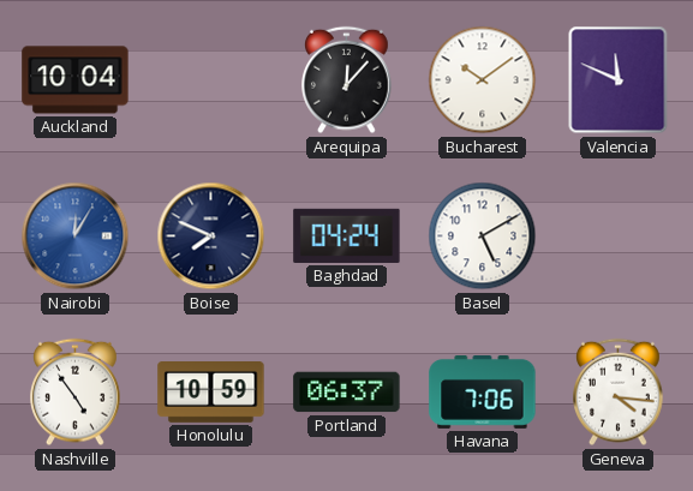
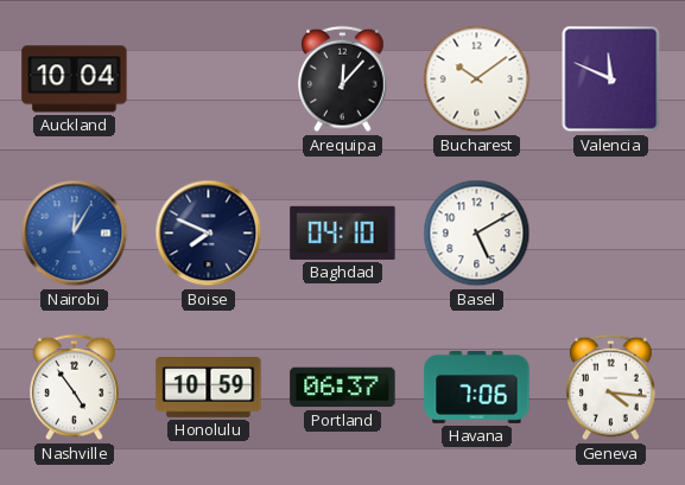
Baghdad: 04:24 -> 04:10 (343, 232)
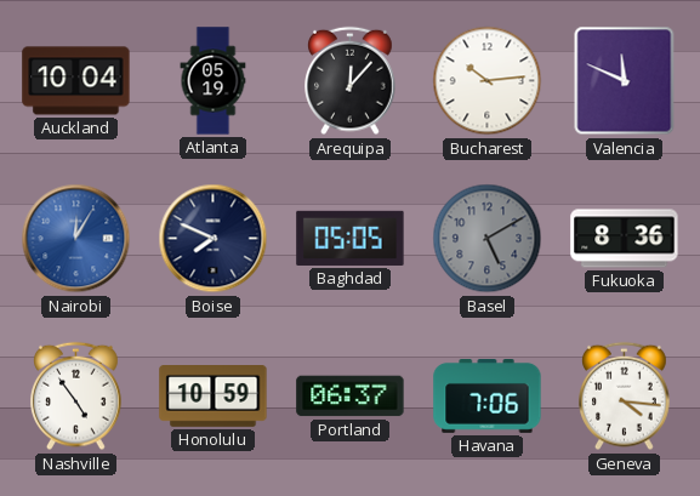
Atlanta: none -> 05:19 (214, 81)
Bucharest: 10:09 -> 10:14 (488, 81)
Baghdad: 04:10 -> 05:05 (351, 238)
Basel dial: white -> grey (488, 239)
Fukuoka: none -> 8:36 (625, 239)
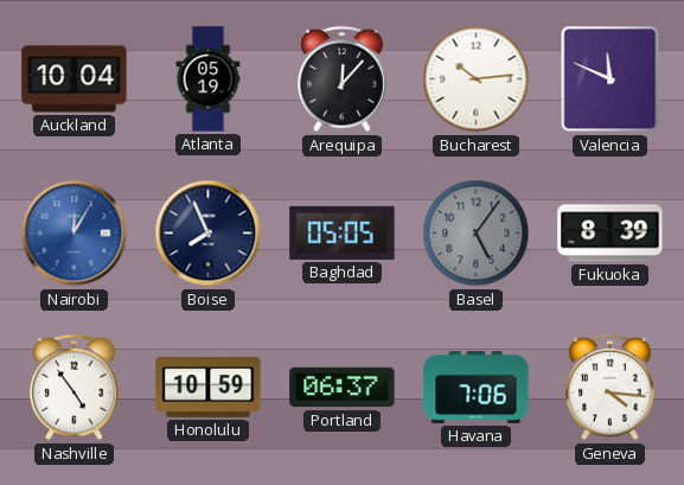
Boise: 7:49 -> 7:56 (209, 234)
Basel: 5:10 -> 5:06 (477, 234)
Fukuoka: 8:36 -> 8:39 (611, 234)
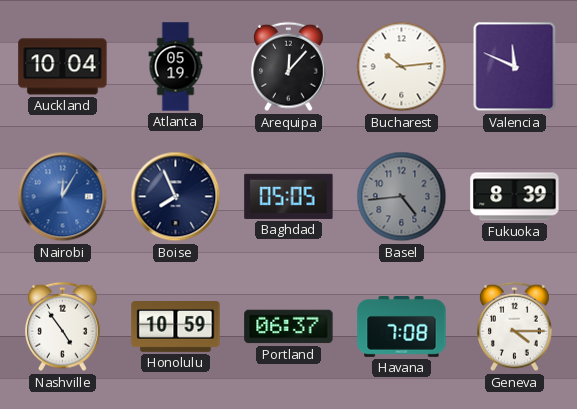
Basel: 5:06 -> 4:44 (402, 197)
Havana: 7:06 -> 7:08 (402, 327)
Geneva: 4:16 -> 4:15 (515, 327)
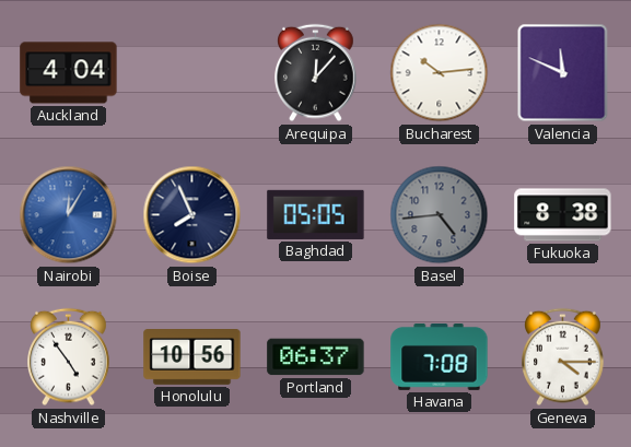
Auckland: 10:04 -> 4:04 (69, 73)
Atlanta: 05:19 -> none (176, 67)
Fukuoka: 8:39 -> 8:38 (563, 215)
Honolulu: 10:59 -> 10:56 (192, 357)
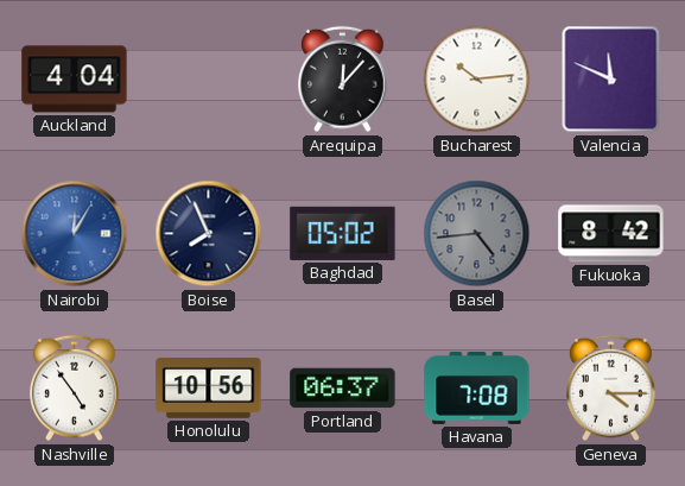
Baghdad: 05:05 -> 05:02 (343, 233)
Fukuoka: 8:38 -> 8:42 (611, 234)
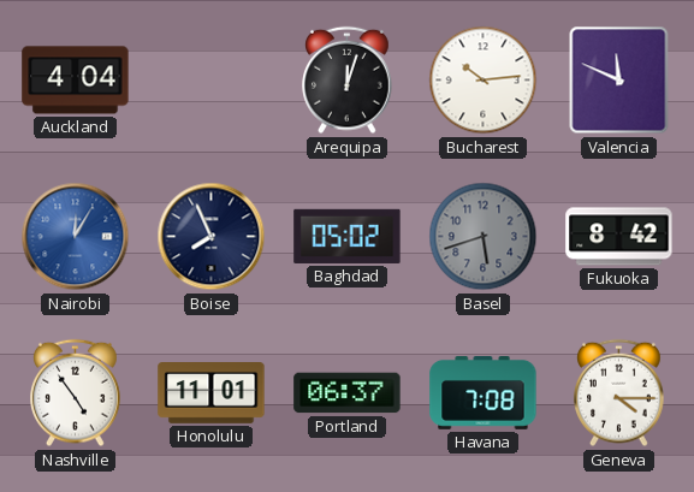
Arequipa: 12:07 -> 12:03 (348, 81)
Basel: 4:44 -> 5:42 (484, 237)
Honolulu: 10:56 -> 11:01 (212, 393)
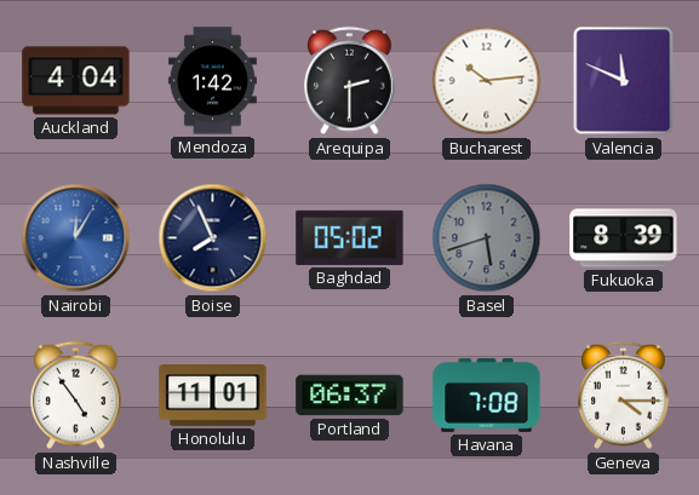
Mendoza: none -> 1:42 (212, 81)
Arequipa: 12:03 -> 2:30 (350, 81)
Fukuoka: 8:42 -> 8:39 (624, 238)
